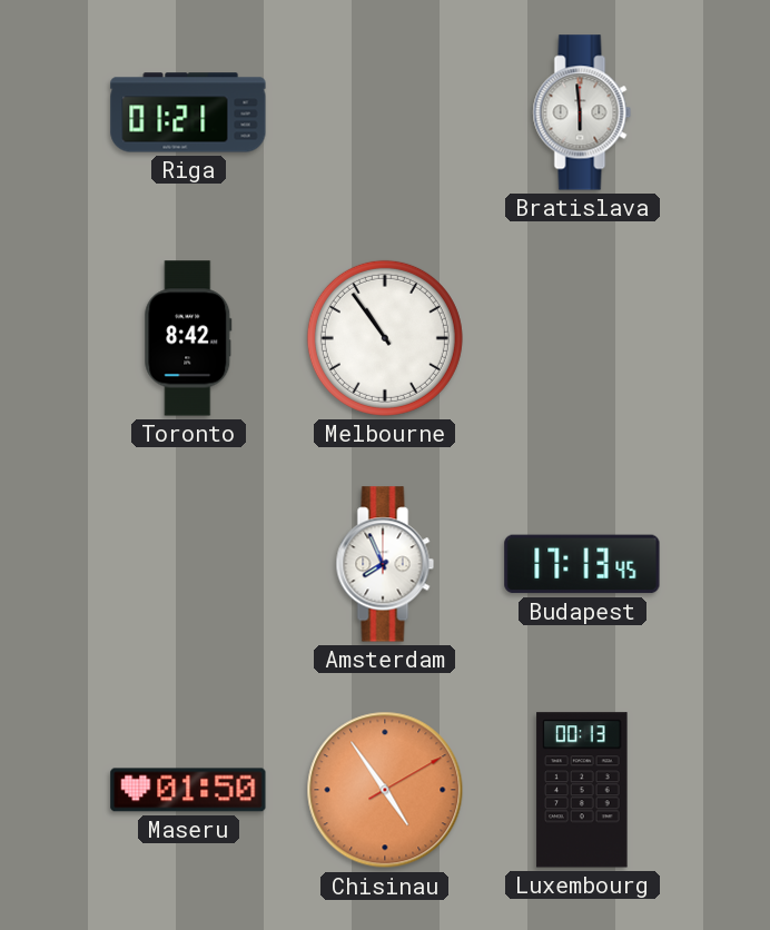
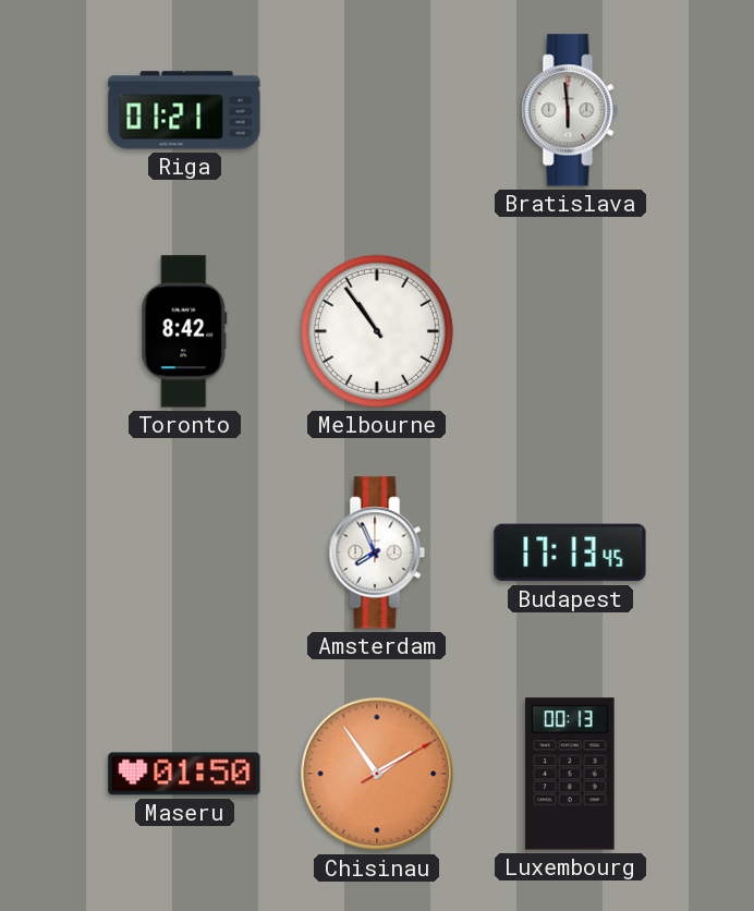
Chisinau: 4:54 -> 1:54 (377, 774)
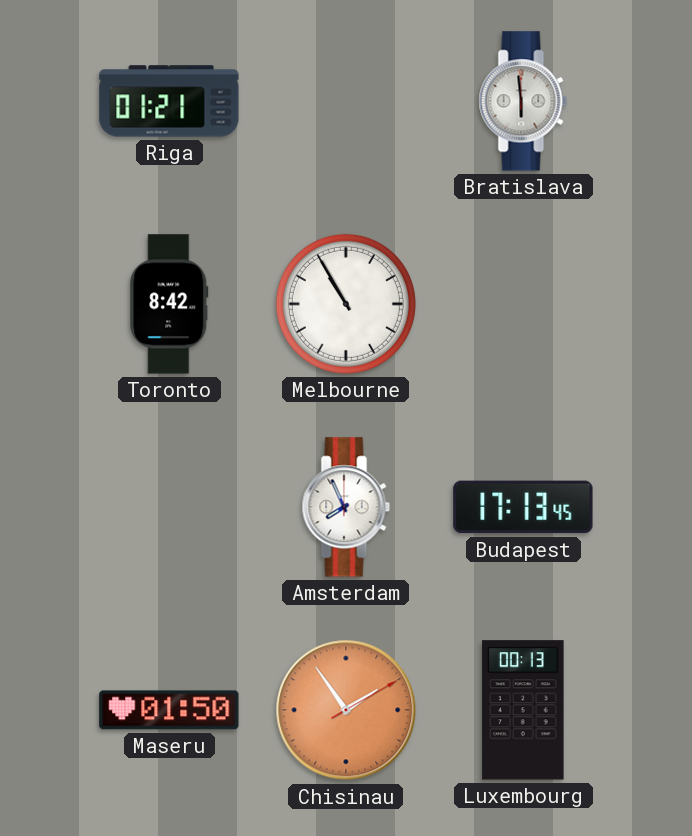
Melbourne: 10:54 -> 10:55 (346, 304)
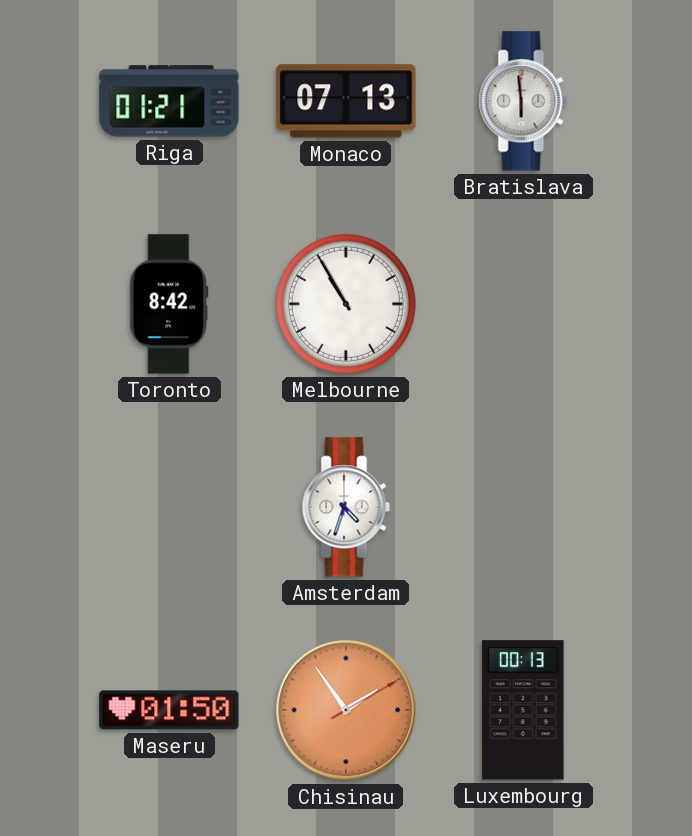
Monaco: none -> 07:13 (346, 101)
Amsterdam: 7:56 -> 4:33 (346, 507)
Budapest: 17:13 -> none (523, 507)
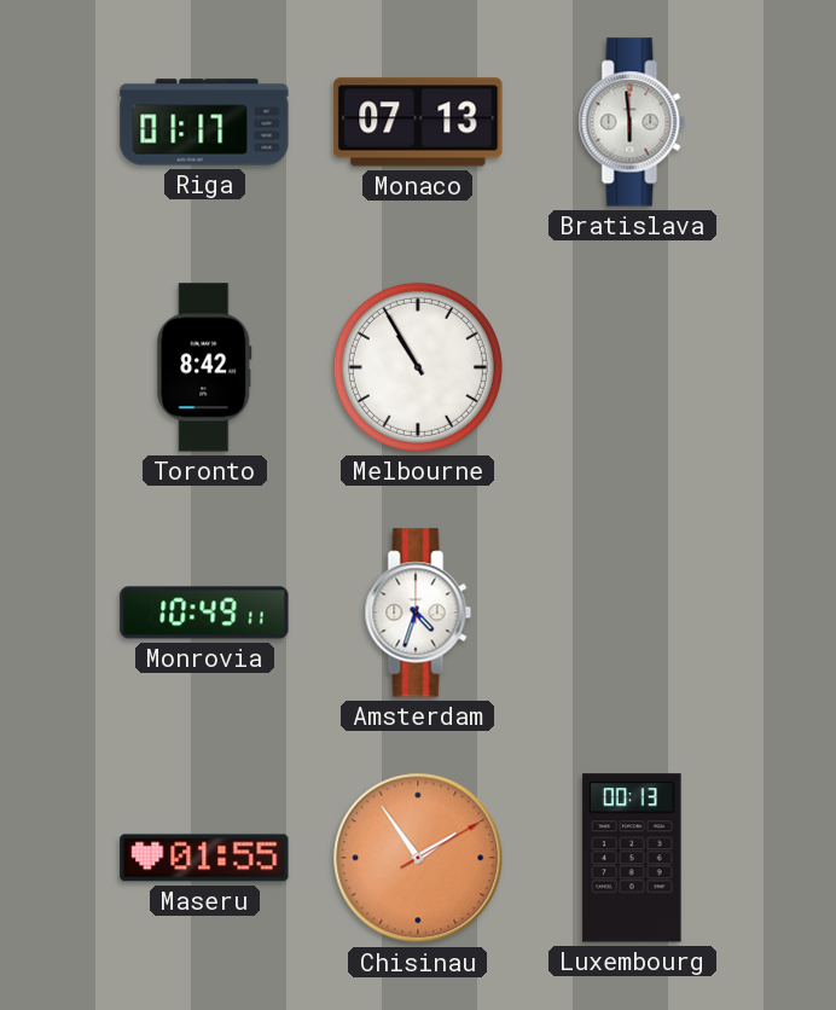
Riga: 01:21 -> 01:17 (204, 122)
Monrovia: none -> 10:49 (204, 613)
Maseru: 01:50 -> 01:55 (204, 858)
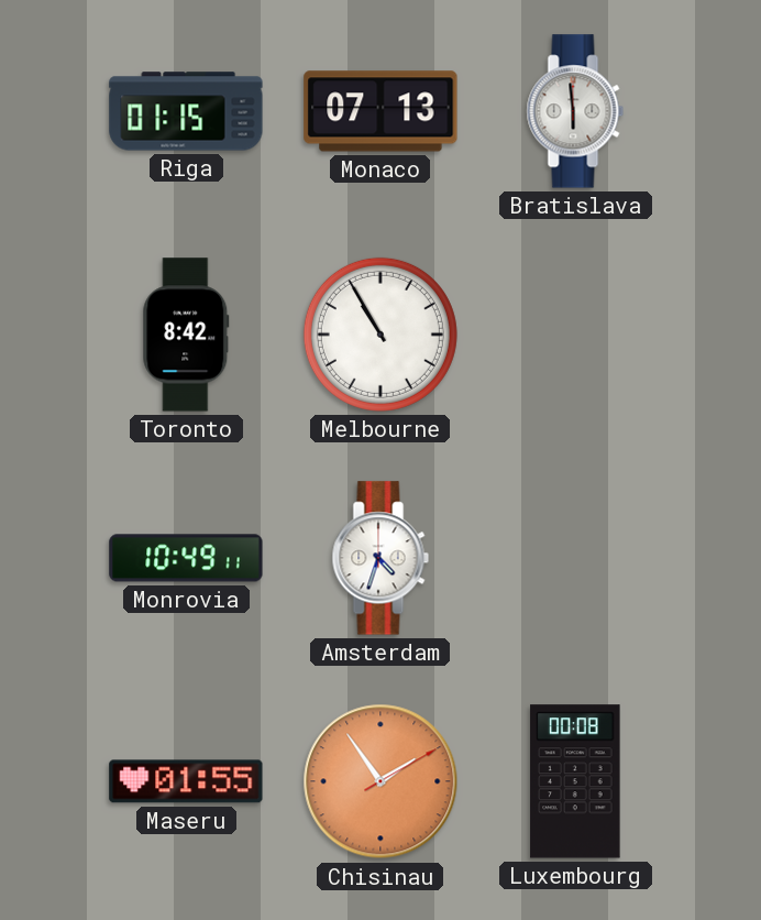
Riga: 01:17 -> 01:15 (186, 111)
Luxembourg: 00:13 -> 00:08 (575, 781)
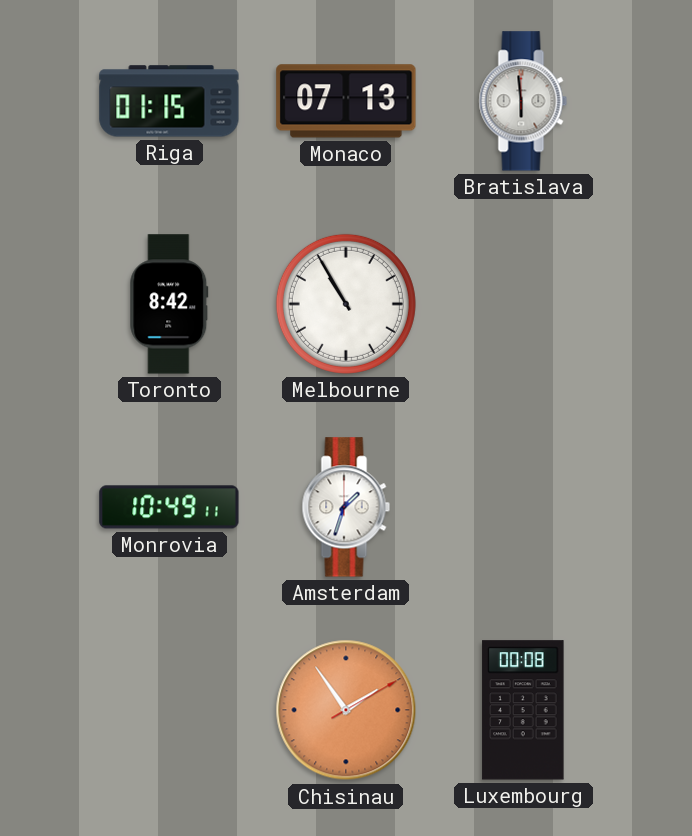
Amsterdam: 4:33 -> 1:33 (346, 507)
Maseru: 01:55 -> none (186, 781)
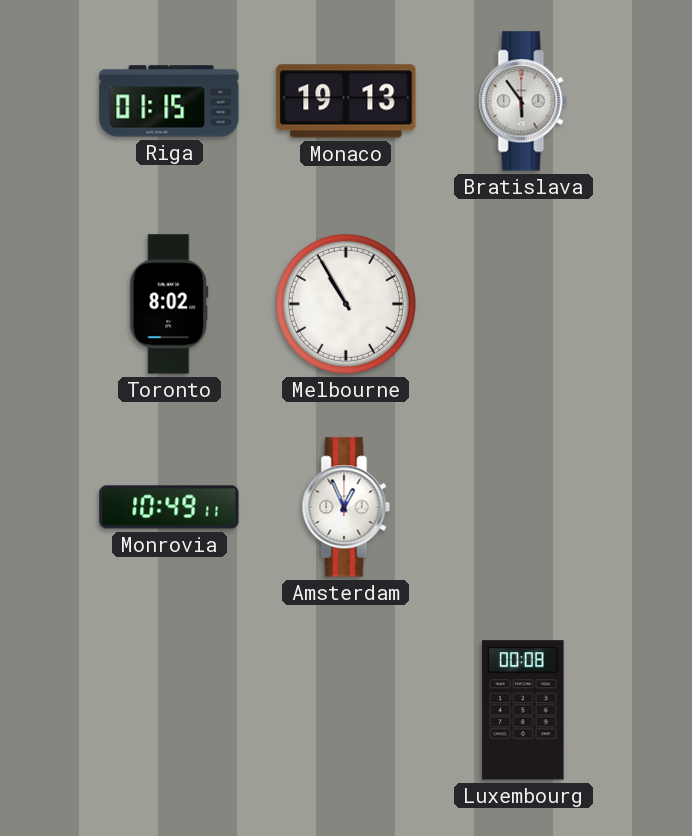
Monaco: 07:13 -> 19:13 (346, 101)
Bratislava: 5:59 -> 5:54 (523, 101)
Toronto: 8:42 -> 8:02 (169, 304)
Amsterdam: 1:33 -> 12:56 (346, 507)
Chisinau: 1:54 -> none (346, 710)
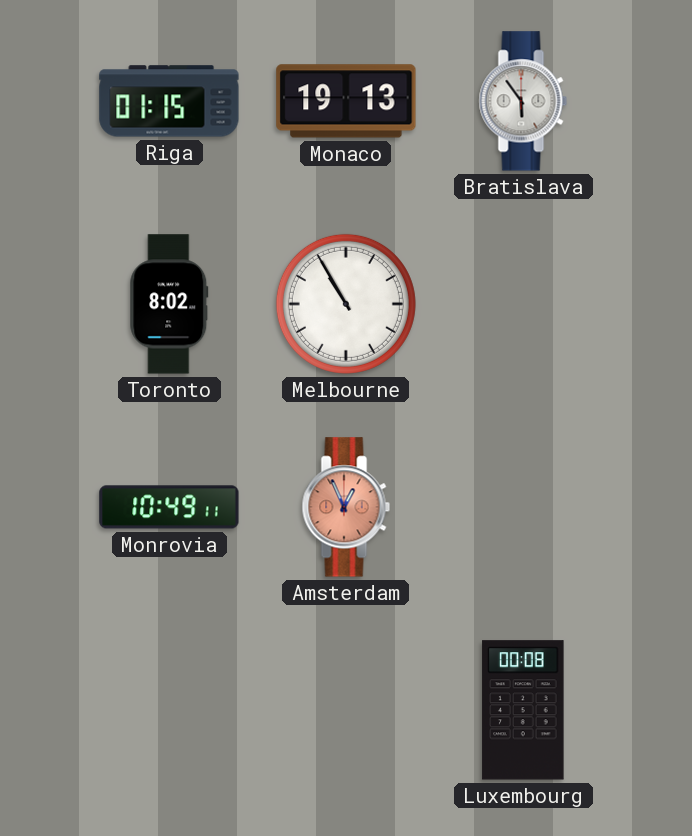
Amsterdam dial: white -> salmon (346, 507)
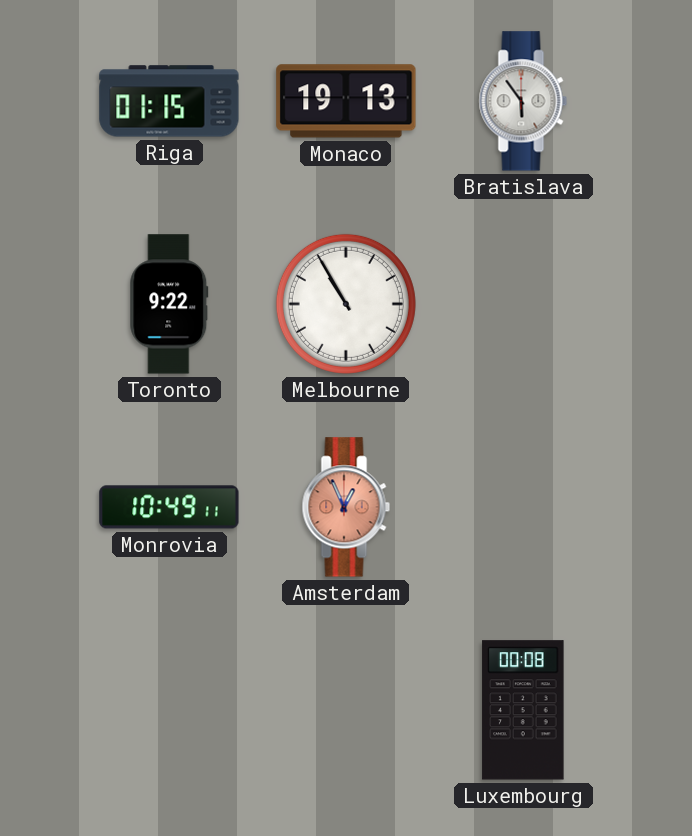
Toronto: 8:02 -> 9:22 (169, 304)
